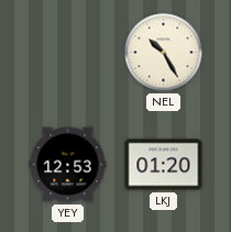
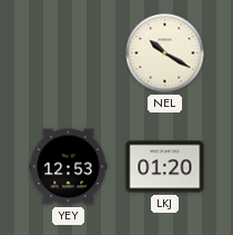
NEL: 10:25 -> 10:20 (165, 53)
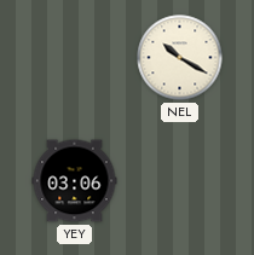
YEY: 12:53 -> 03:06 (75, 181)
LKJ: 01:20 -> none (165, 167)
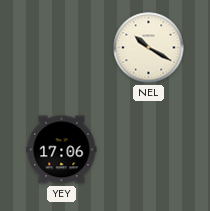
YEY: 03:06 -> 17:06 (62, 150)
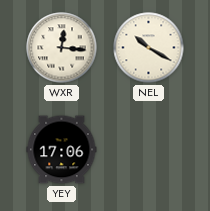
WXR: none -> 12:16 (62, 48)
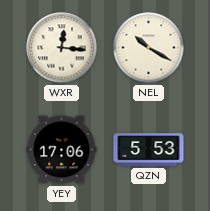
QZN: none -> 5:53 (149, 150)
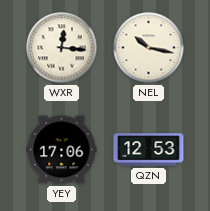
NEL: 10:20 -> 10:17 (149, 48)
QZN: 5:53 -> 12:53 (149, 150)
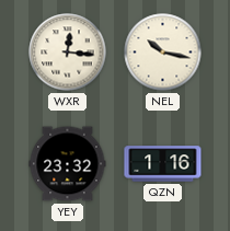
YEY: 17:06 -> 23:32 (68, 164)
QZN: 12:53 -> 1:16 (163, 164)
